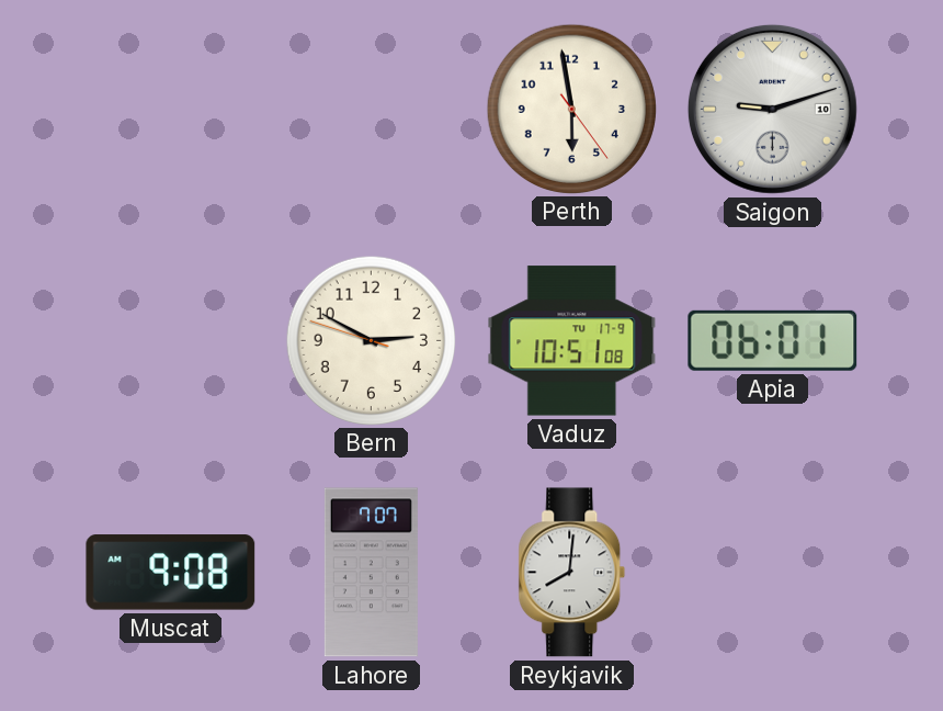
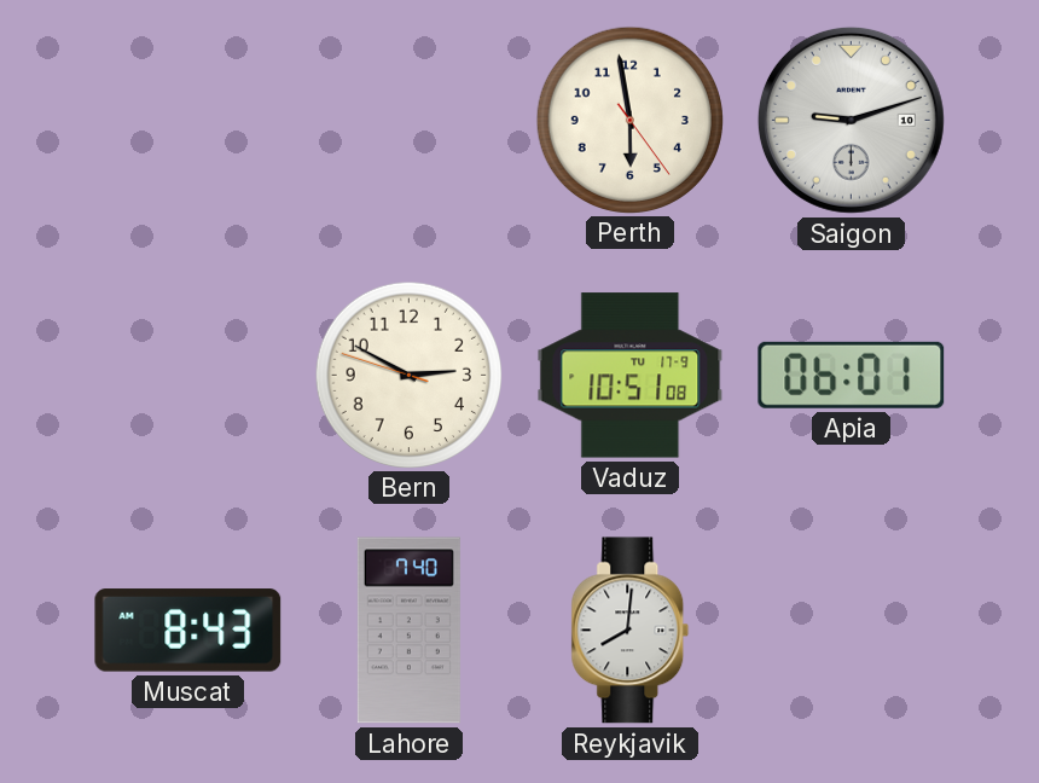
Muscat: 9:08 -> 8:43 (188, 631)
Lahore: 7:07 -> 7:40 (408, 631)
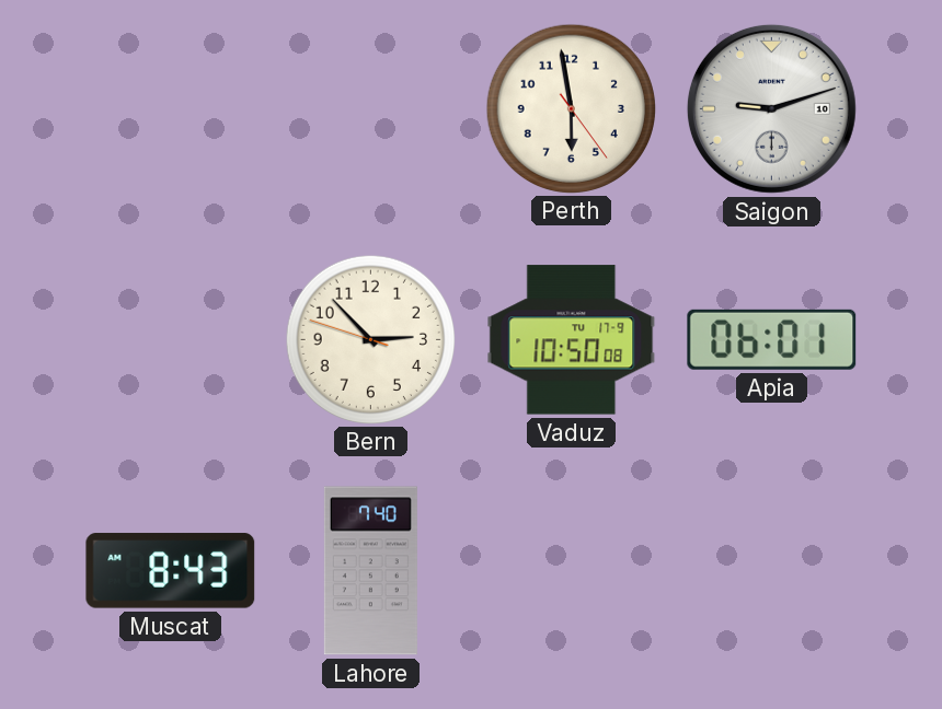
Bern: 2:49 -> 2:52 (370, 339)
Vaduz: 10:51 -> 10:50 (572, 340)
Reykjavik: 8:01 -> none (631, 631)
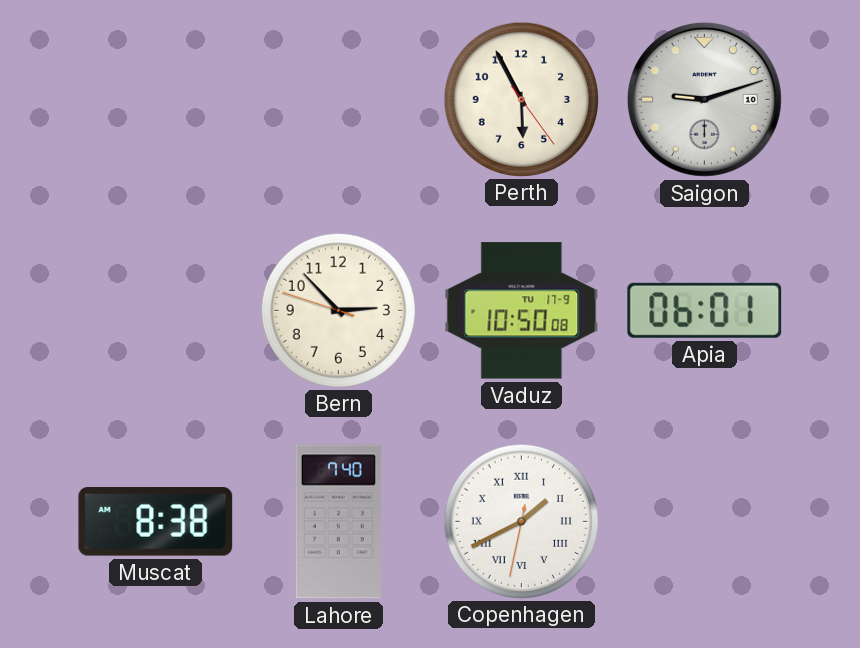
Perth: 5:58 -> 5:55 (521, 99)
Muscat: 8:43 -> 8:38 (156, 522)
Copenhagen: none -> 1:40 (521, 521)
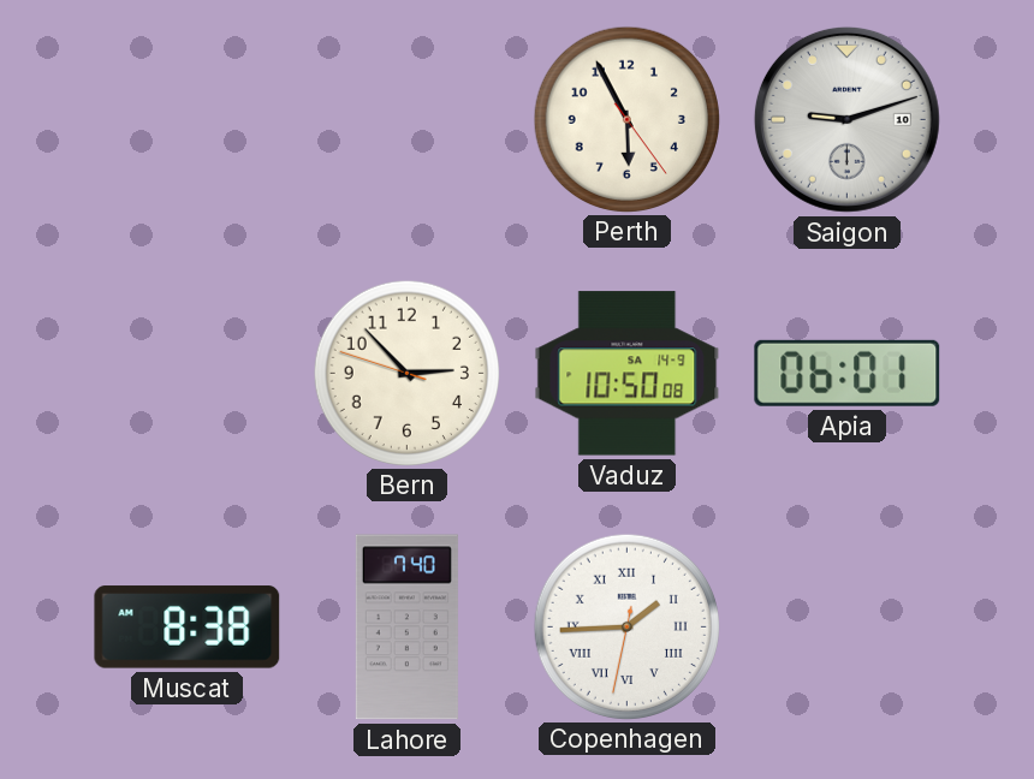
Vaduz date: TU 17-9 -> SA 14-9 (628, 374)
Copenhagen: 1:40 -> 1:44 (626, 626)
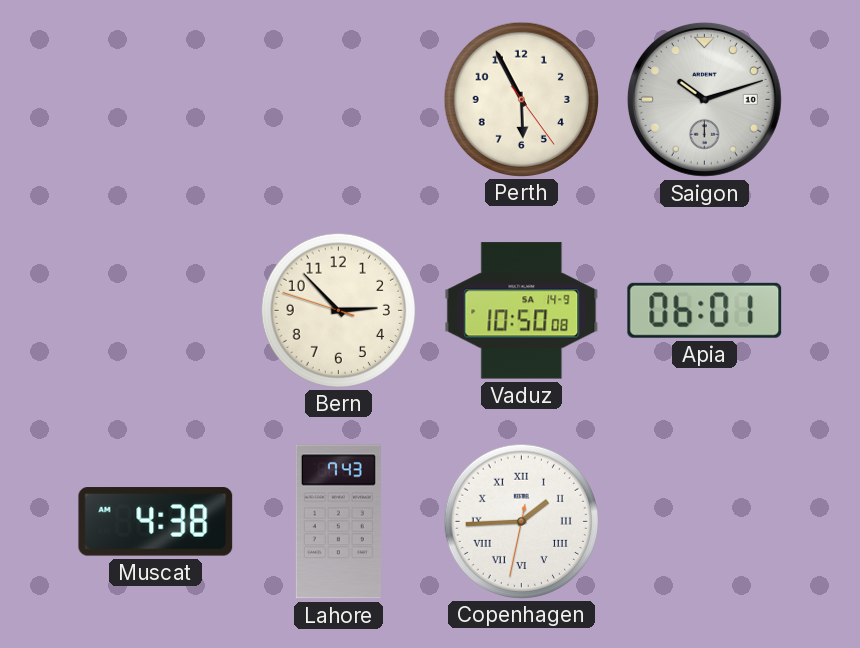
Saigon: 9:12 -> 10:12 (704, 99)
Muscat: 8:38 -> 4:38 (156, 522)
Lahore: 7:40 -> 7:43 (338, 522)
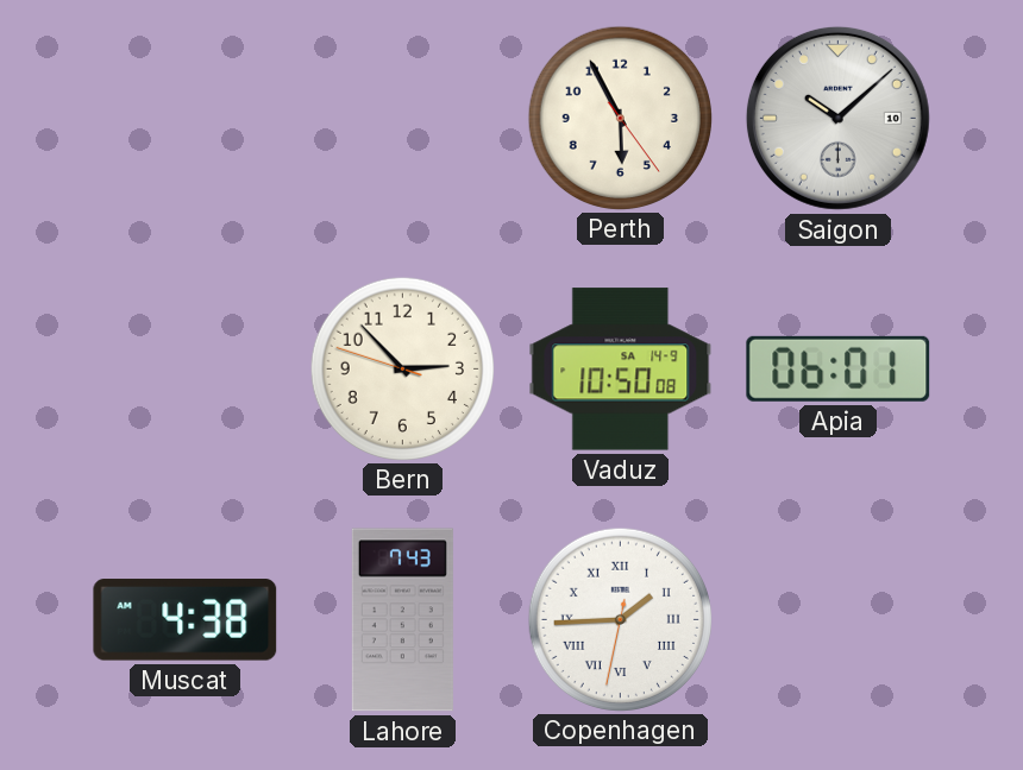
Saigon: 10:12 -> 10:08 (837, 118)
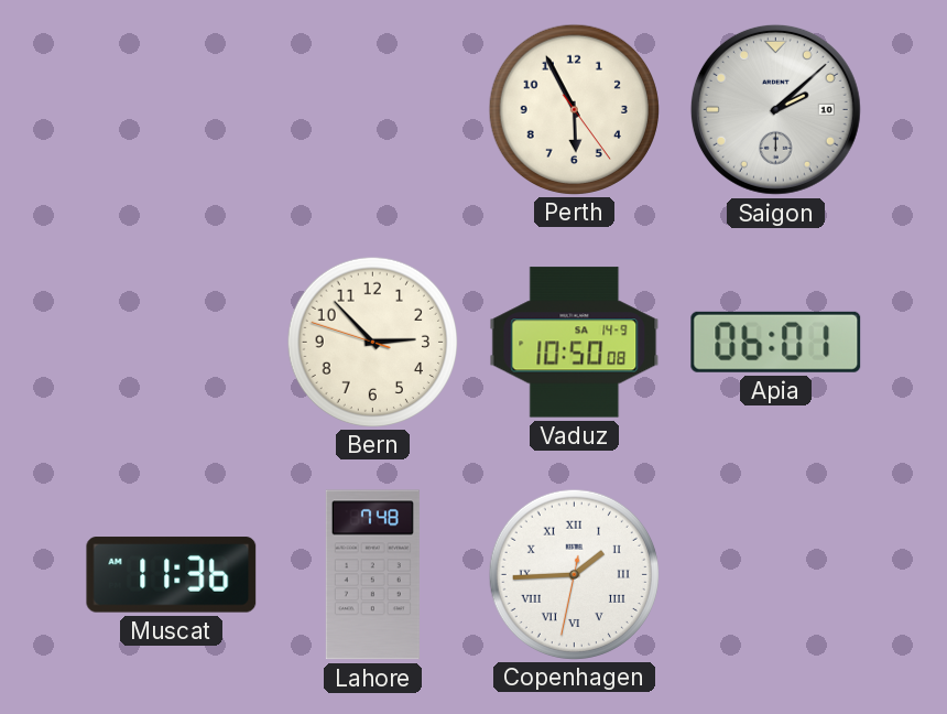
Saigon: 10:08 -> 2:08 (775, 109)
Muscat: 4:38 -> 11:36 (172, 575)
Lahore: 7:43 -> 7:48 (372, 575)
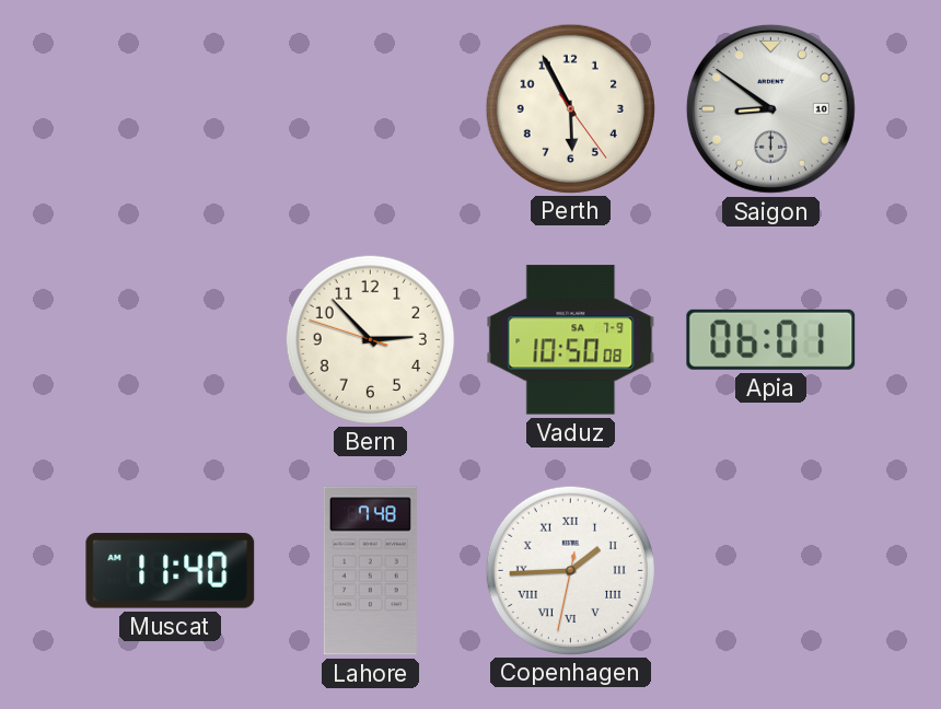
Saigon: 2:08 -> 8:51 (770, 108)
Vaduz date: SA 14-9 -> SA 7-9 (571, 340)
Muscat: 11:36 -> 11:40 (171, 571)
